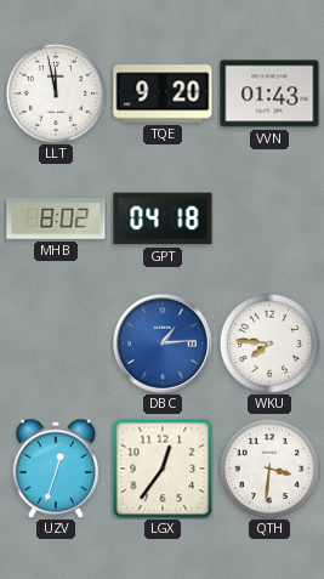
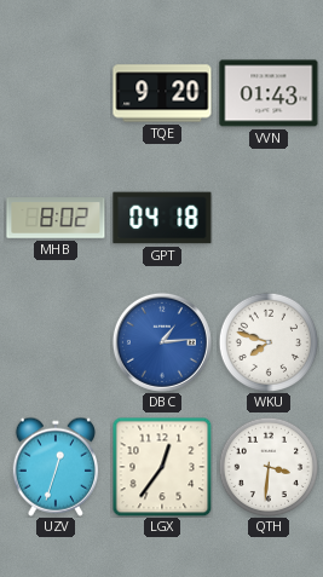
LLT: 11:58 -> none (55, 92)
WKU: 7:46 -> 7:48 (267, 341)
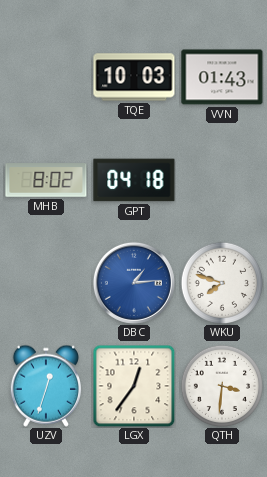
TQE: 9:20 -> 10:03 (134, 77)
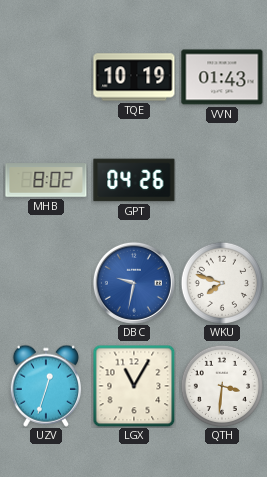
TQE: 10:03 -> 10:19 (134, 77)
GPT: 04:18 -> 04:26 (134, 180)
DBC: 1:14 -> 9:32 (134, 283)
LGX: 12:36 -> 11:05 (134, 386)
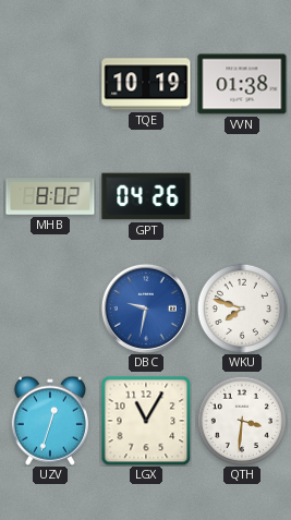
VVN: 01:43 -> 01:38 (242, 84)
